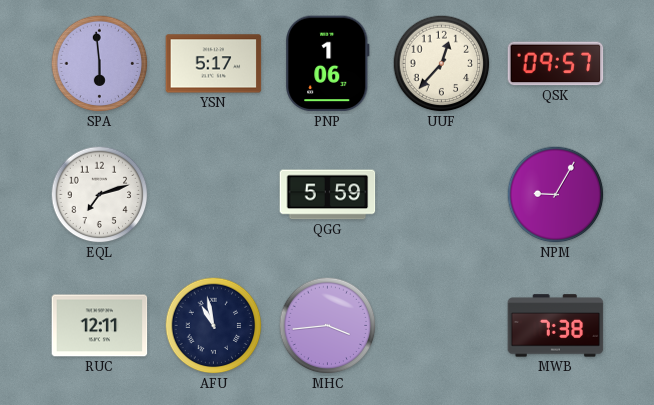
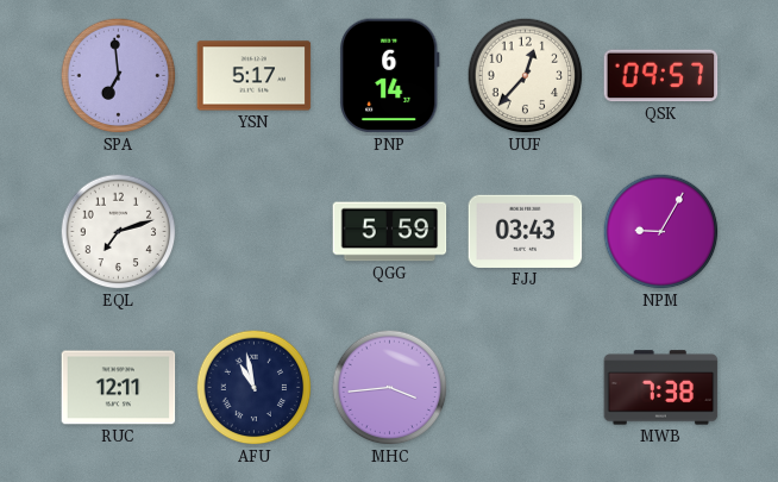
SPA: 5:59 -> 6:59 (119, 76)
PNP: 1:06 -> 6:14 (390, 76)
FJJ: none -> 03:43 (526, 231)
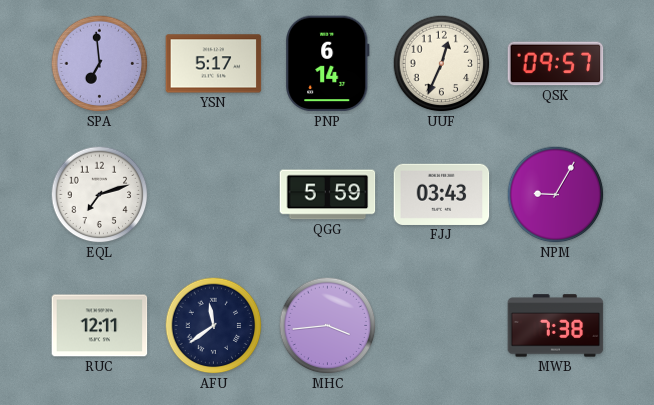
UUF: 12:37 -> 12:34 (442, 64)
AFU: 10:58 -> 11:39 (214, 326)
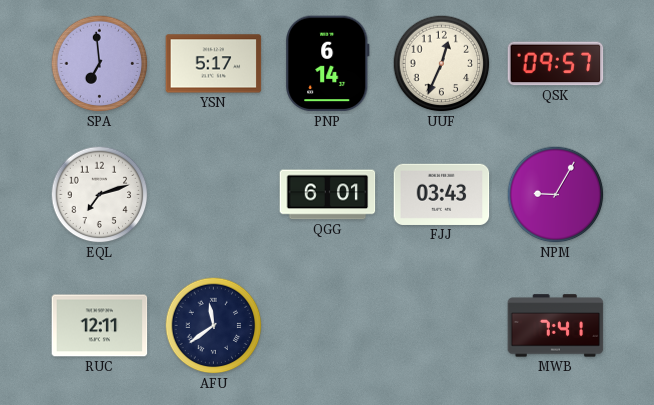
QGG: 5:59 -> 6:01 (328, 195)
MHC: 3:44 -> none (328, 326)
MWB: 7:38 -> 7:41 (556, 326)
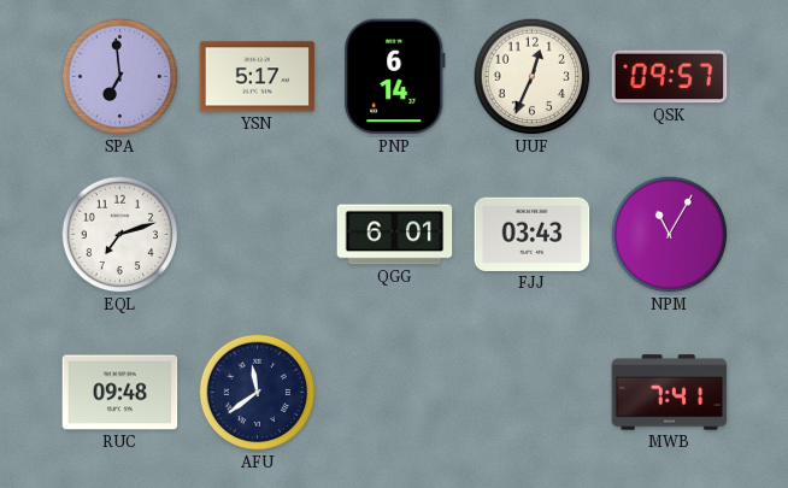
NPM: 9:05 -> 11:05 (670, 235)
RUC: 12:11 -> 09:48 (120, 393)
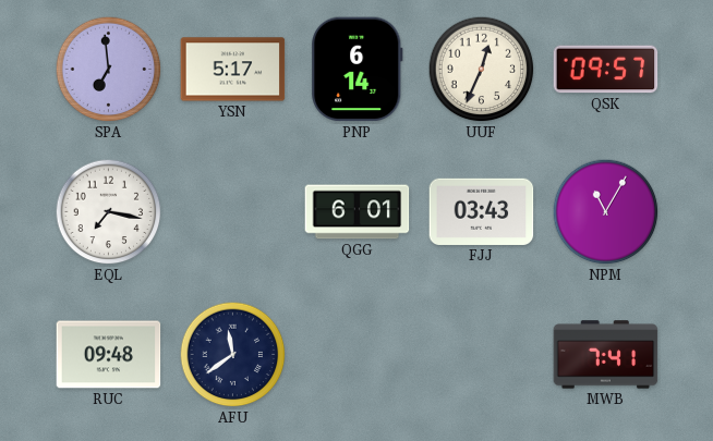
EQL: 7:12 -> 7:17 (109, 212)
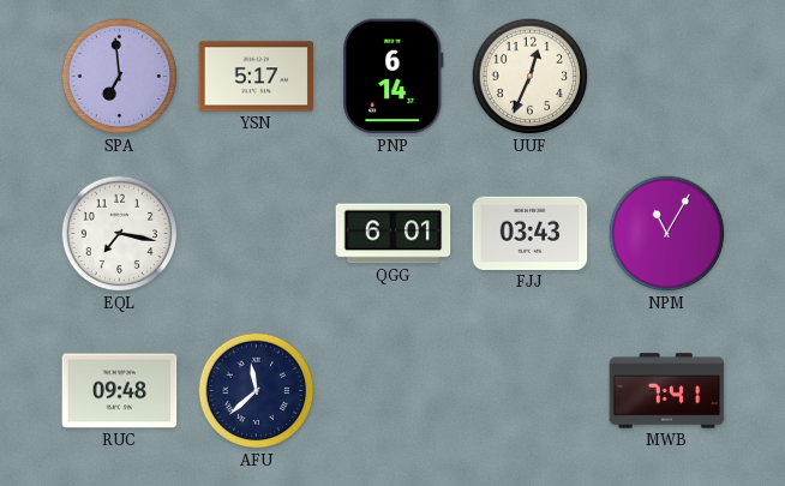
QSK: 09:57 -> none (606, 70)
AFU: 11:39 -> 11:38 (257, 391)
